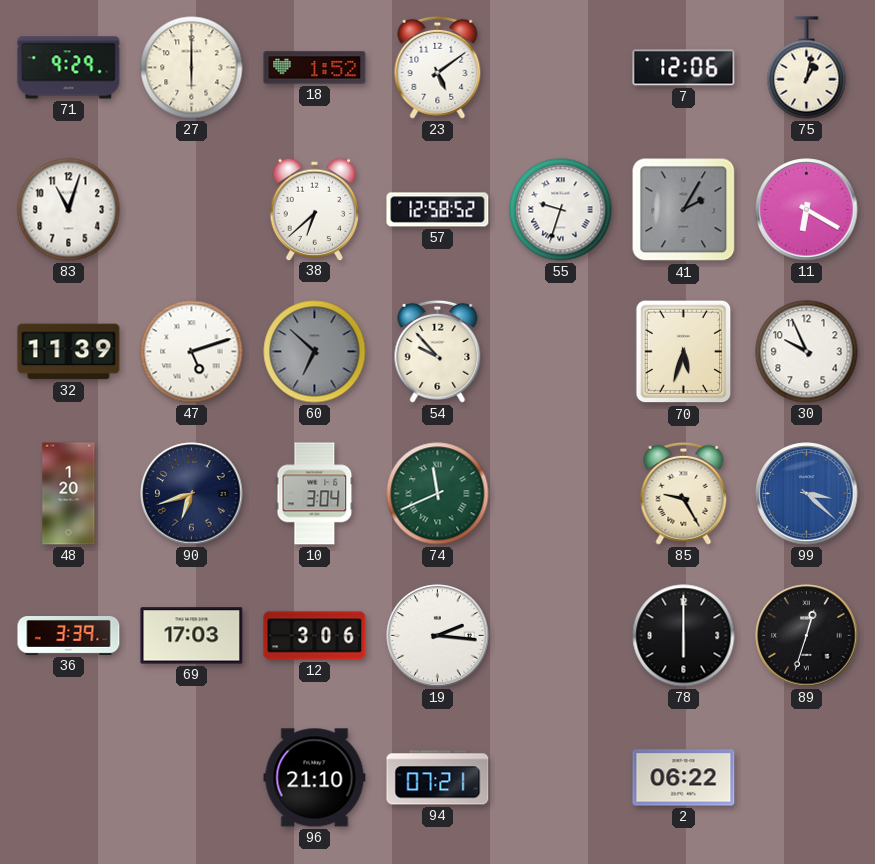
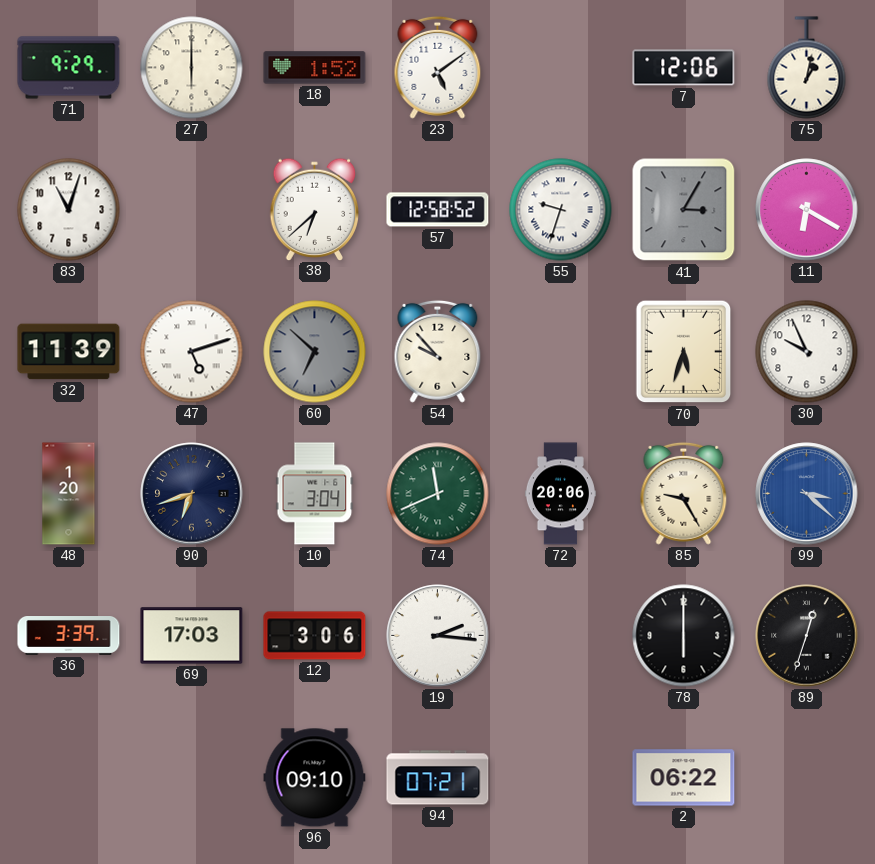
41: 2:05 -> 3:05 (684, 210)
72: none -> 20:06 (560, 494)
96: 21:10 -> 09:10 (315, 778)
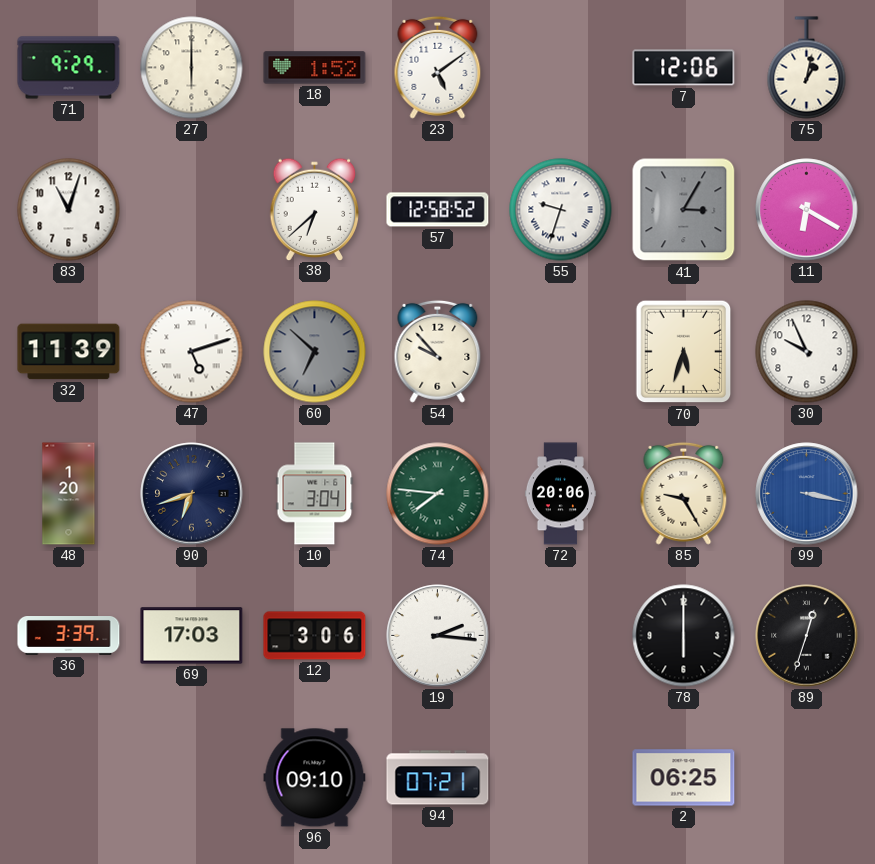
74: 11:41 -> 7:46 (438, 494)
99: 3:22 -> 3:17 (807, 494)
2: 06:22 -> 06:25 (684, 778)
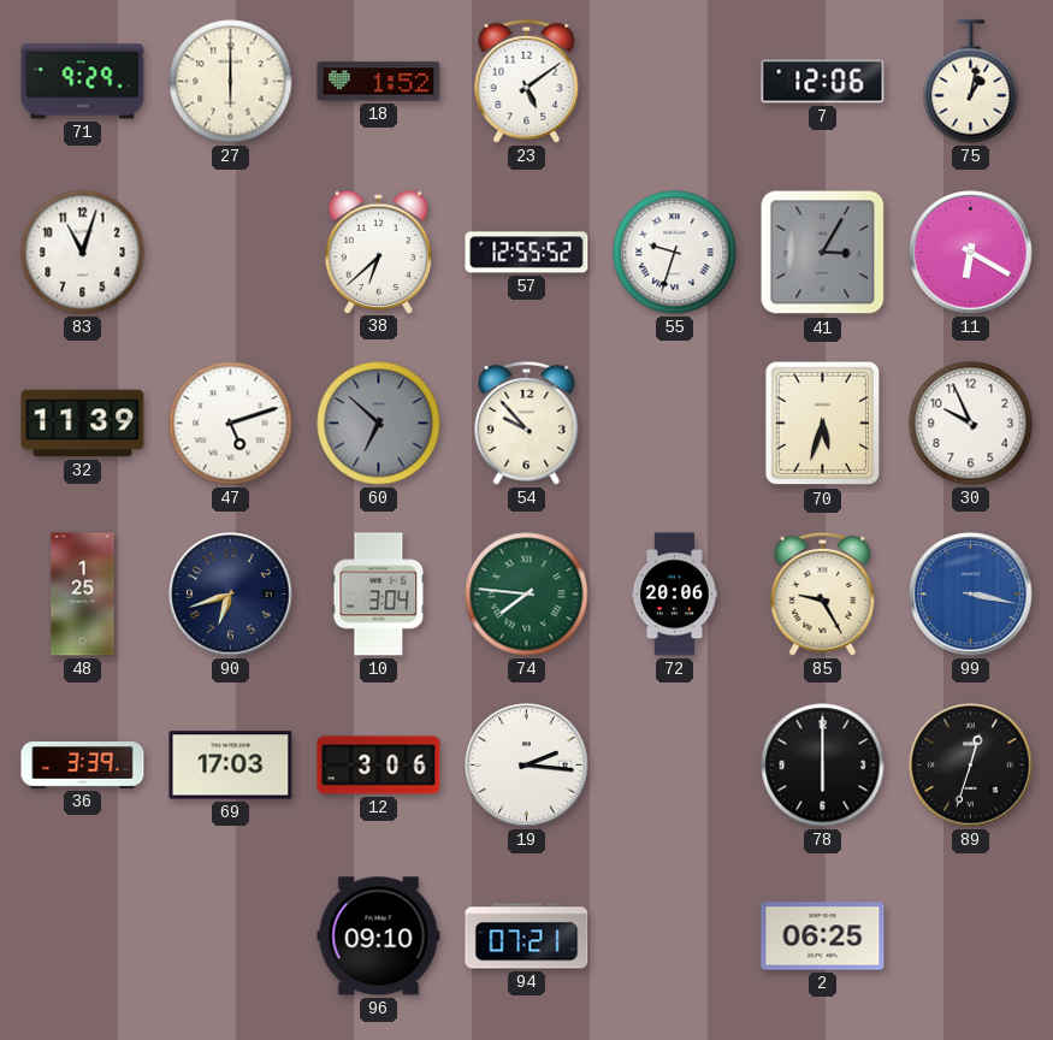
57: 12:58 -> 12:55 (527, 253)
48: 1:20 -> 1:25 (83, 595)
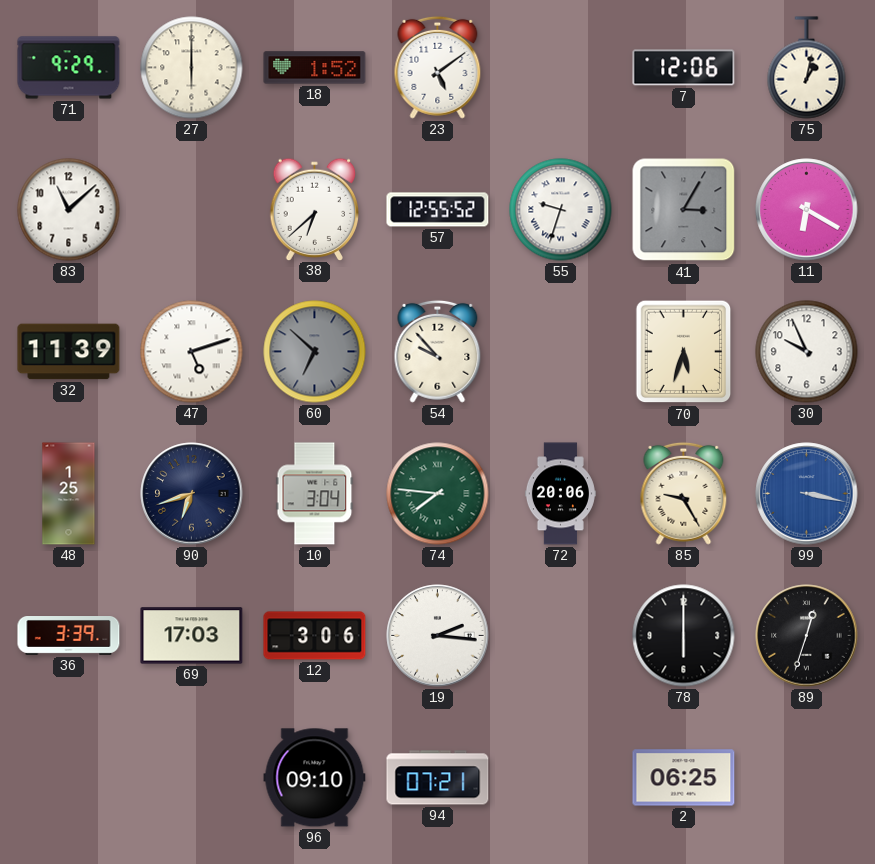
83: 11:03 -> 11:08 (69, 210)
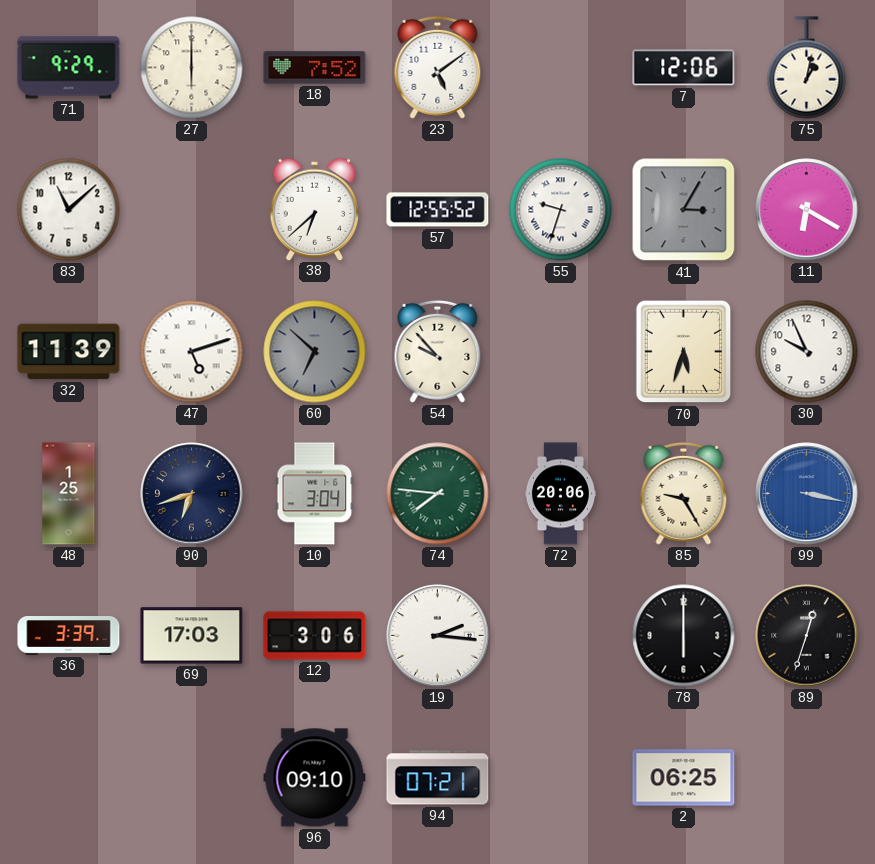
18: 1:52 -> 7:52 (315, 68)
